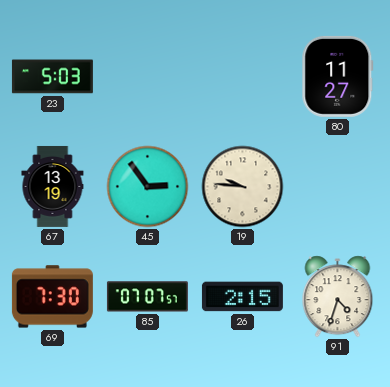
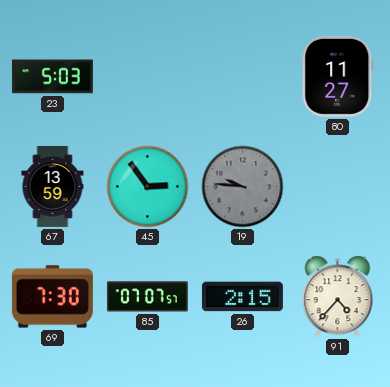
67: 13:19 -> 13:59 (53, 186)
19 dial: cream -> grey (243, 187)
91: 4:33 -> 4:37 (338, 297)
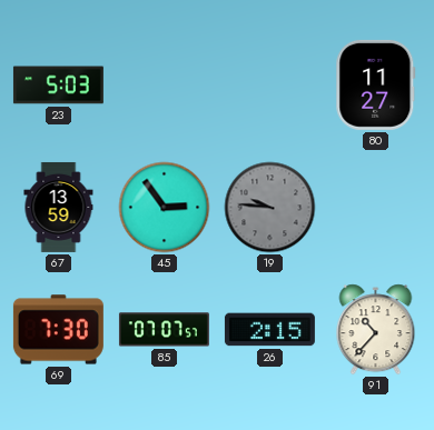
91: 4:37 -> 10:37 (376, 330)
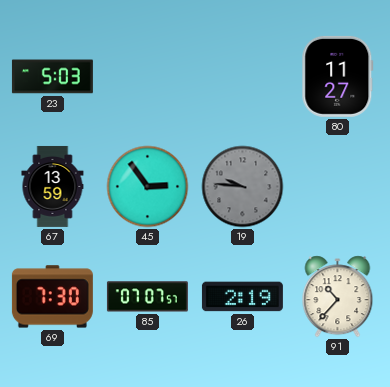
26: 2:15 -> 2:19 (242, 297)
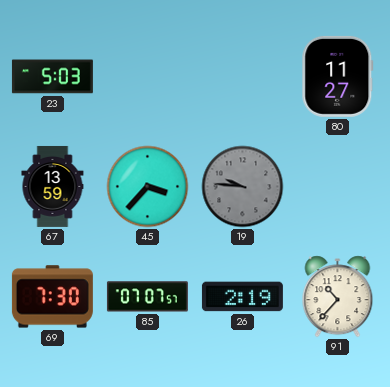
45: 2:54 -> 3:37 (148, 187)
